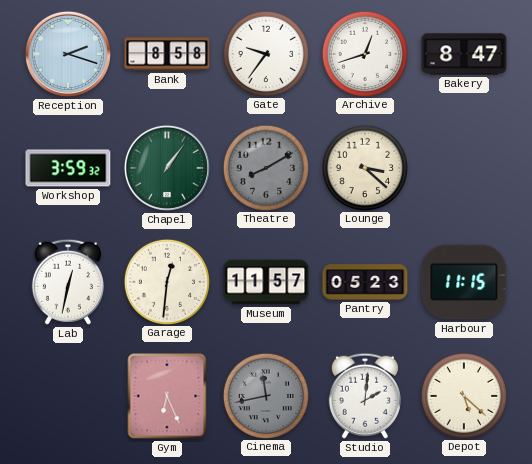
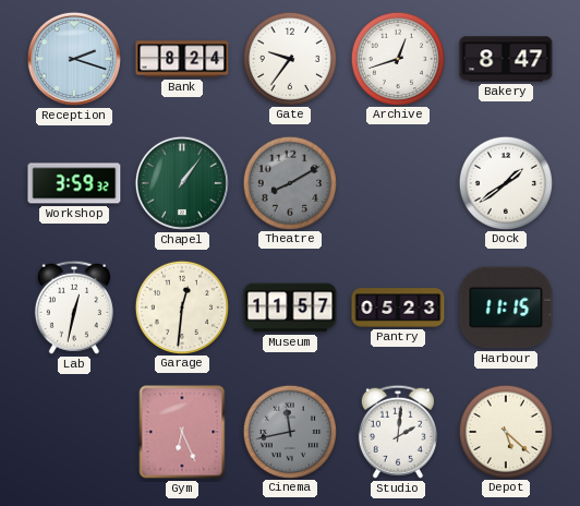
Bank: 8:58 -> 8:24 (182, 59)
Lounge: 3:22 -> none (364, 167)
Dock: none -> 1:39 (505, 182)
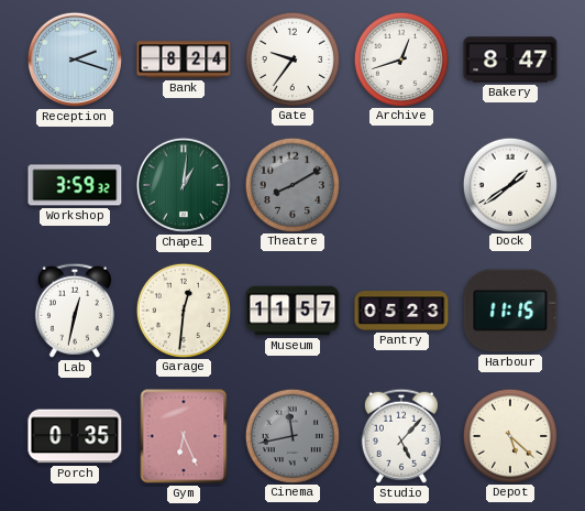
Chapel: 1:06 -> 1:01 (184, 185)
Porch: none -> 0:35 (75, 436)
Studio: 2:01 -> 5:07 (401, 436)
